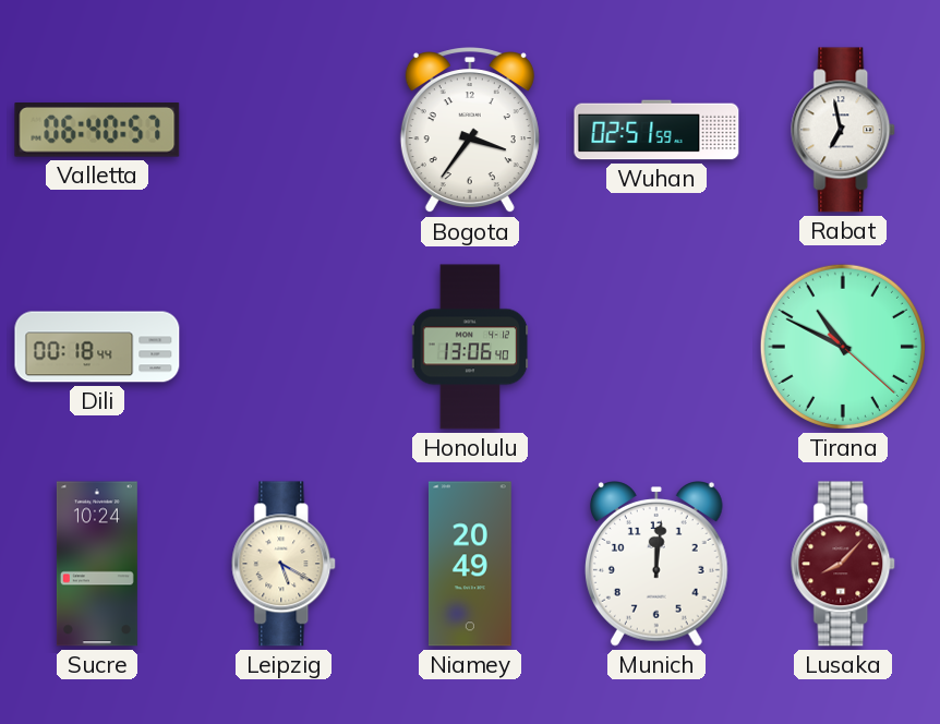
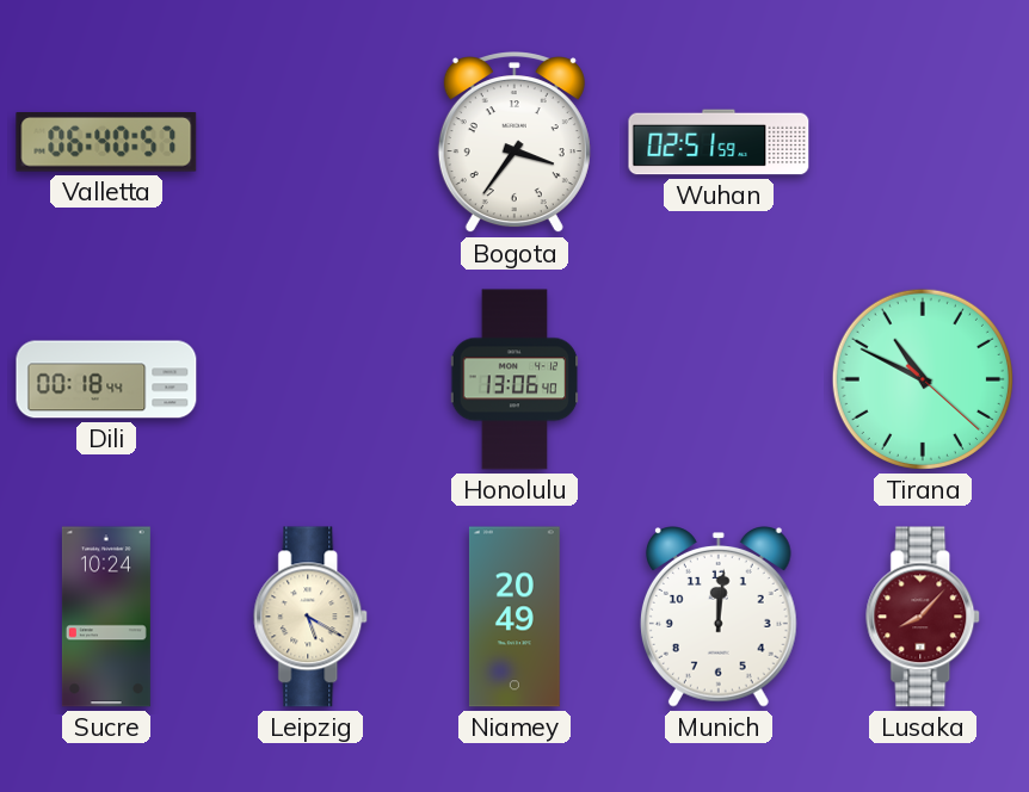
Rabat: 6:58 -> none (844, 130)
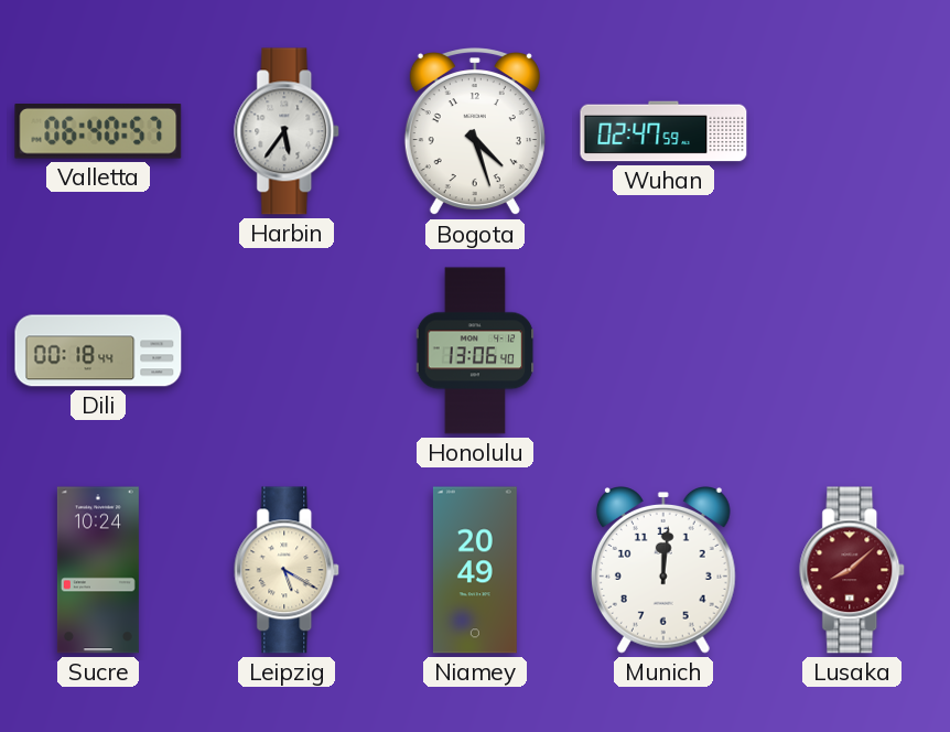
Harbin: none -> 5:36 (288, 131)
Bogota: 3:36 -> 4:27 (475, 132)
Wuhan: 02:51 -> 02:47 (663, 131)
Tirana: 10:49 -> none (923, 379)
Lusaka: 8:07 -> 8:08 (853, 570)
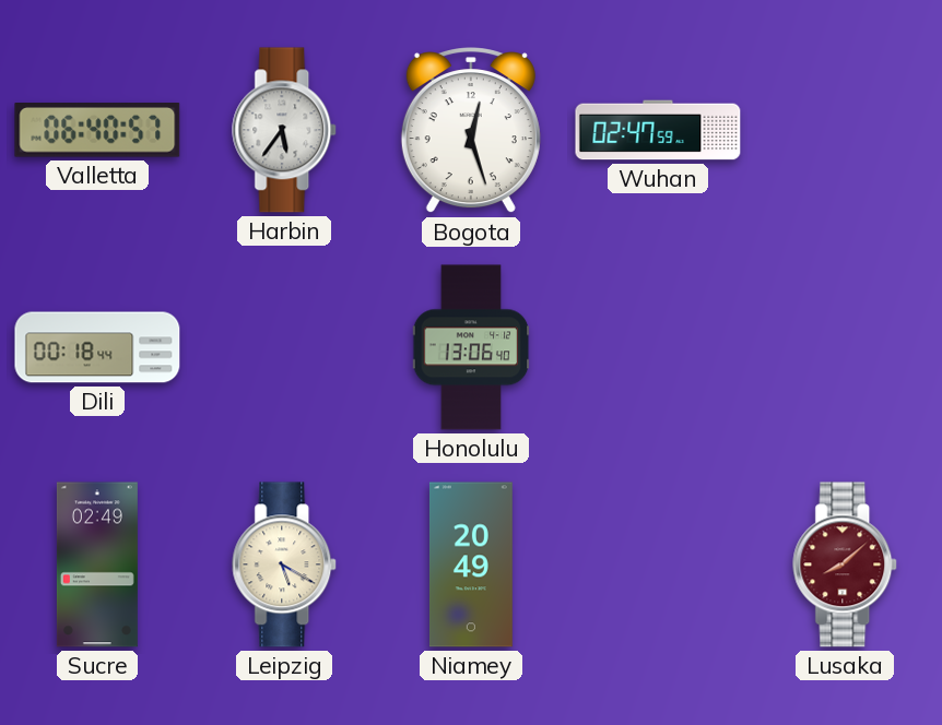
Bogota: 4:27 -> 12:27 (471, 131)
Sucre: 10:24 -> 02:49 (97, 564)
Munich: 12:01 -> none (663, 571)
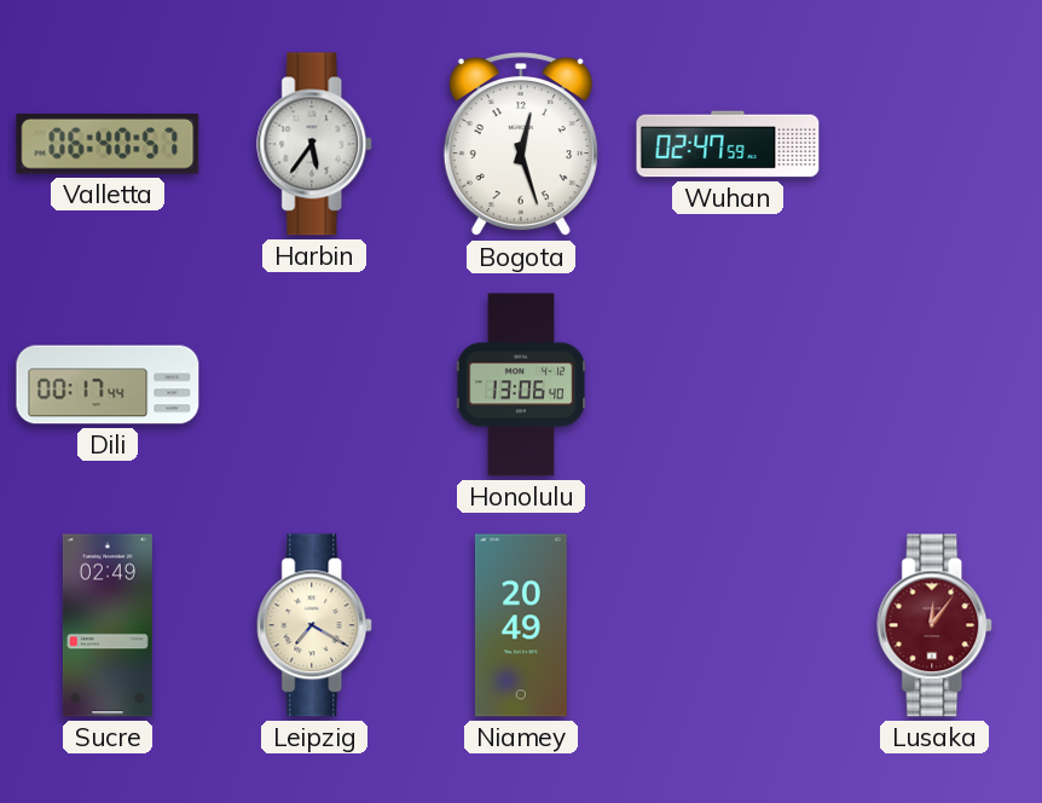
Dili: 00:18 -> 00:17 (108, 385)
Leipzig: 5:20 -> 7:20 (316, 625)
Lusaka: 8:08 -> 12:06 (936, 625)
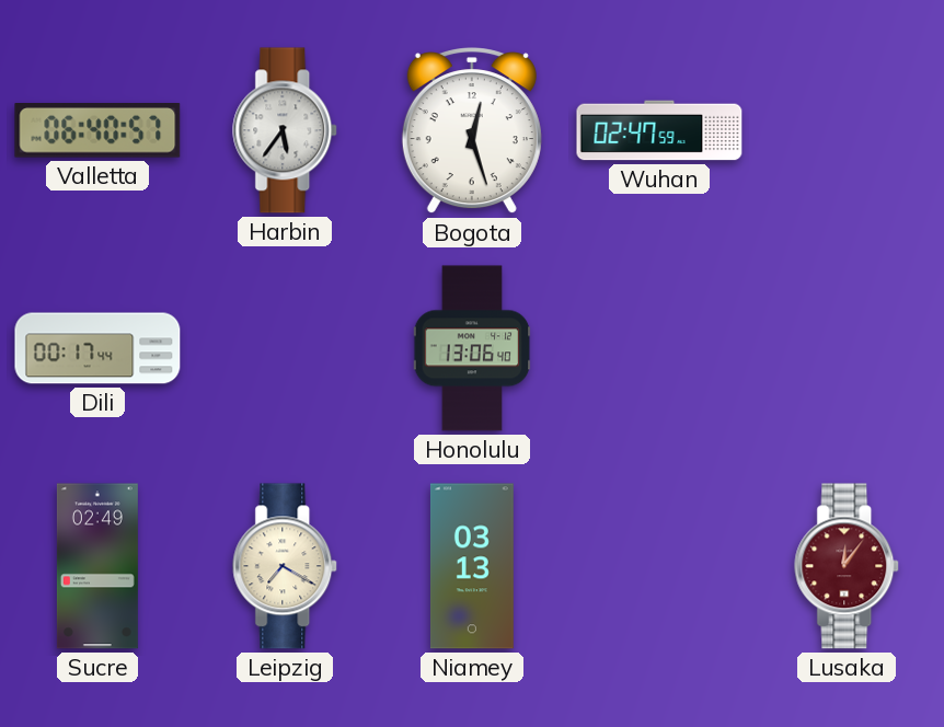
Niamey: 20:49 -> 03:13 (472, 566)
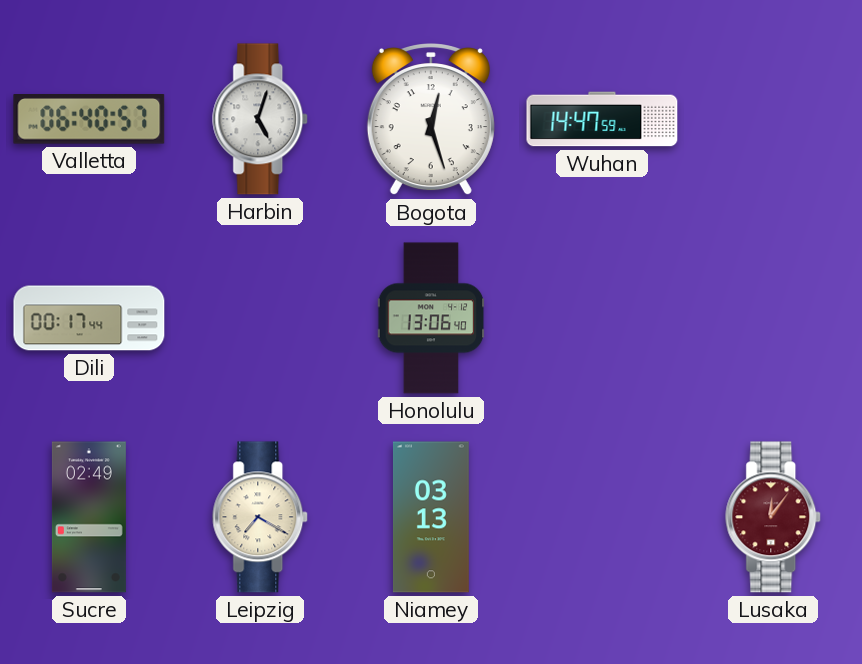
Harbin: 5:36 -> 5:03 (261, 119)
Wuhan: 02:47 -> 14:47 (602, 119)
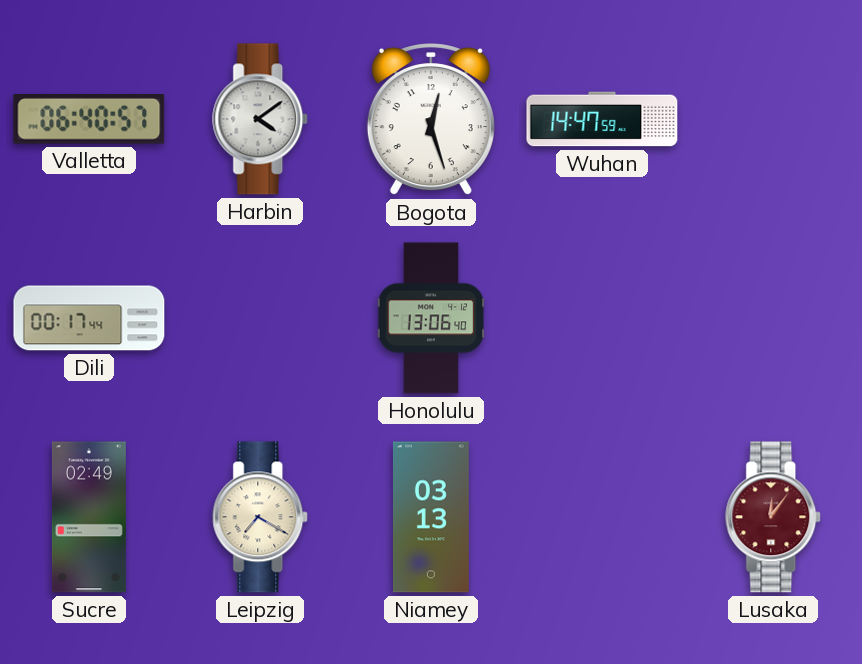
Harbin: 5:03 -> 4:09 (261, 119)
